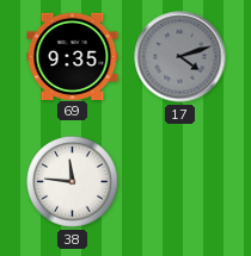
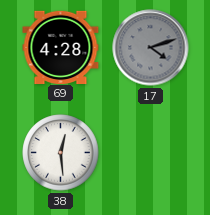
69: 9:35 -> 4:28 (61, 47)
38: 11:46 -> 12:29 (61, 153)
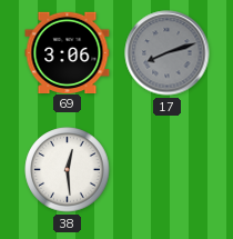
69: 4:28 -> 3:06 (68, 52)
17: 4:12 -> 8:12 (168, 53)
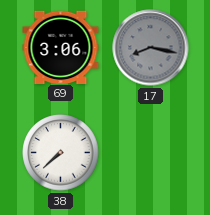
17: 8:12 -> 8:17 (151, 48)
38: 12:29 -> 7:38 (61, 153)
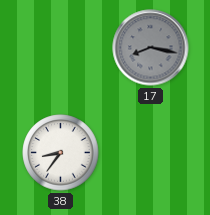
69: 3:06 -> none (61, 47)
38: 7:38 -> 8:36 (61, 153)
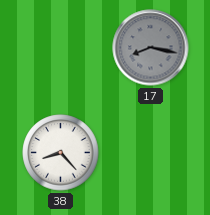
38: 8:36 -> 8:23 (61, 153)
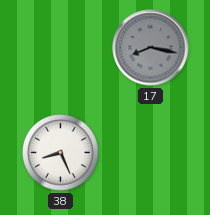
38: 8:23 -> 8:26 (61, 153)
